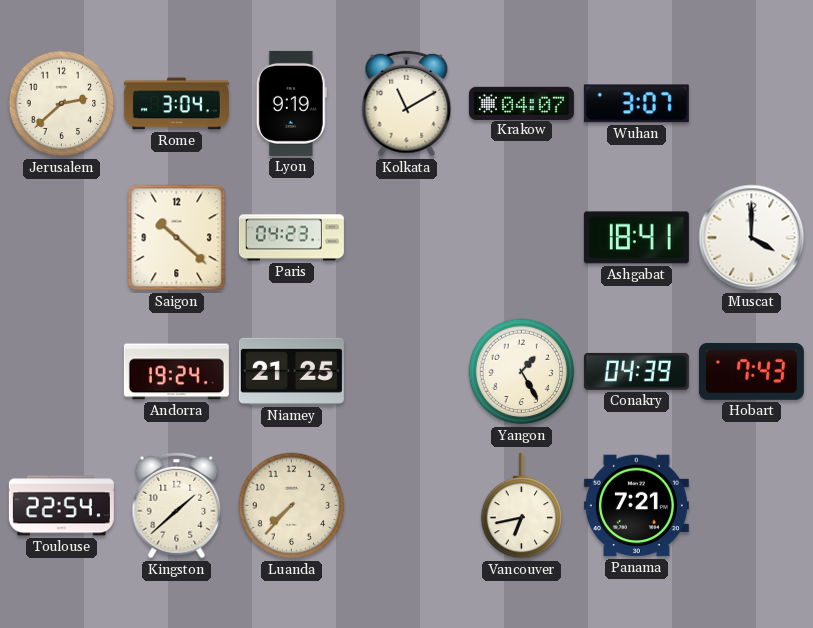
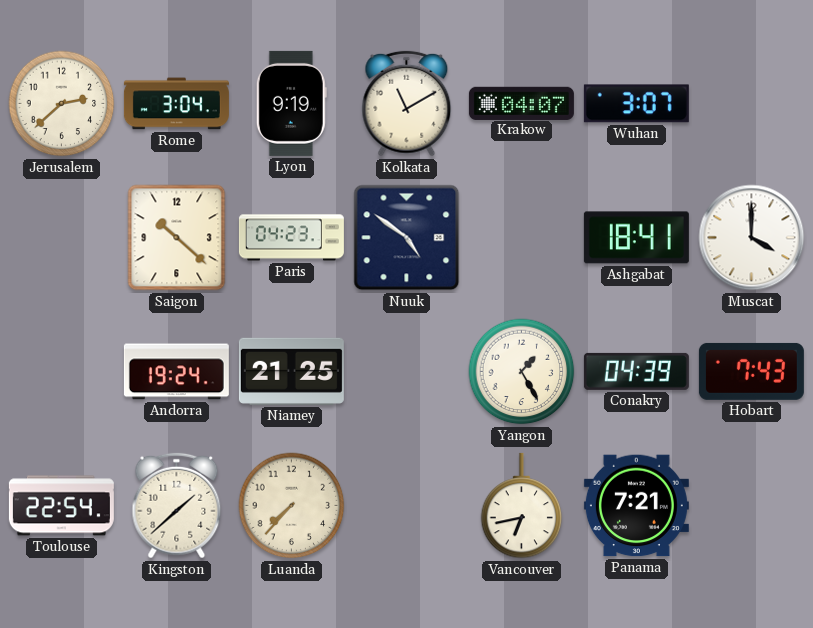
Nuuk: none -> 4:51 (407, 238)
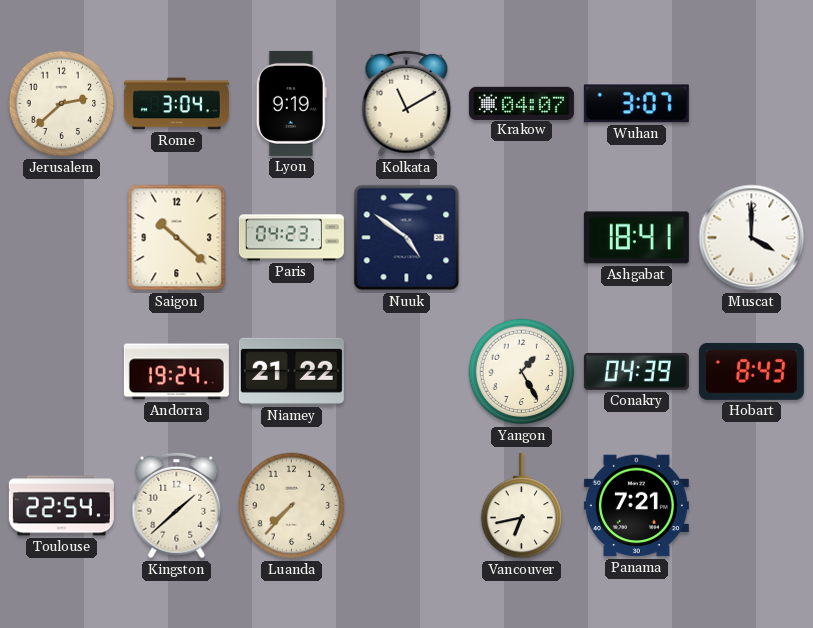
Niamey: 21:25 -> 21:22 (291, 371)
Hobart: 7:43 -> 8:43 (751, 371)
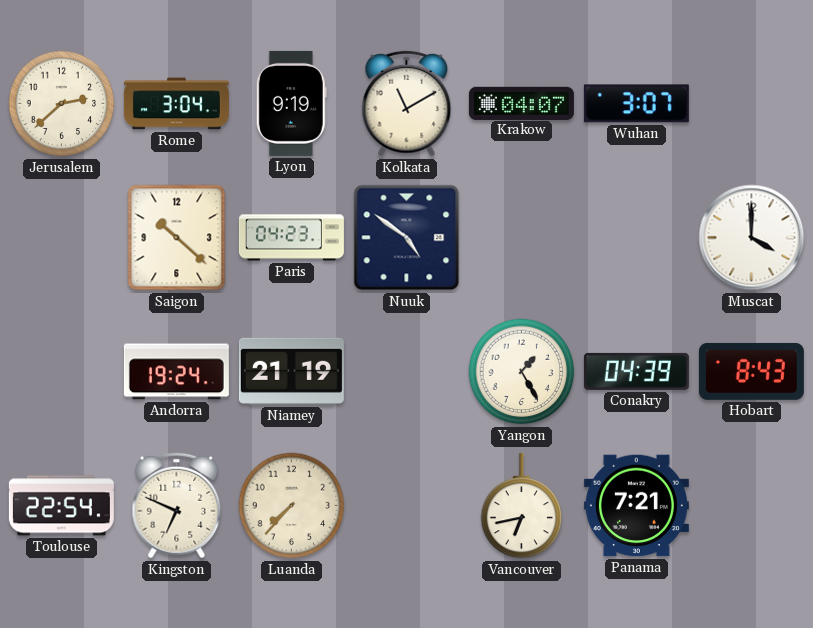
Ashgabat: 18:41 -> none (636, 238)
Niamey: 21:22 -> 21:19 (291, 371)
Kingston: 1:38 -> 6:49 (177, 506)
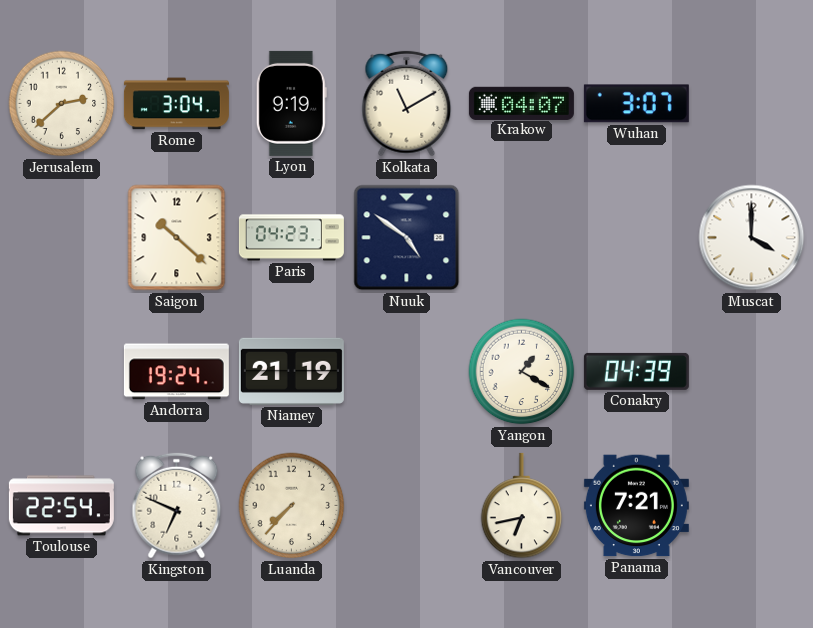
Yangon: 1:25 -> 1:20 (522, 372)
Hobart: 8:43 -> none (751, 371)
